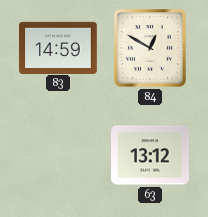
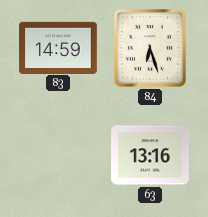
84: 12:50 -> 6:27 (150, 48)
63: 13:12 -> 13:16 (150, 155)
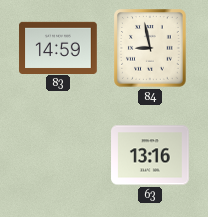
84: 6:27 -> 8:58 (150, 48)
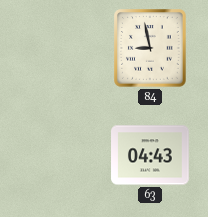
83: 14:59 -> none (58, 47)
63: 13:16 -> 04:43 (150, 155)
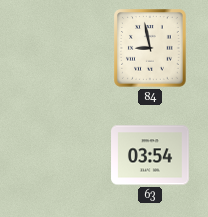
63: 04:43 -> 03:54 (150, 155)
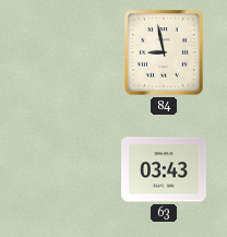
63: 03:54 -> 03:43 (164, 169)
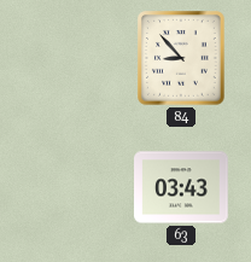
84: 8:58 -> 8:53 (181, 58)
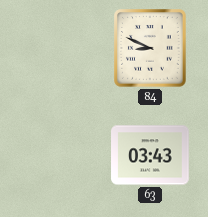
84: 8:53 -> 8:49 (150, 48)
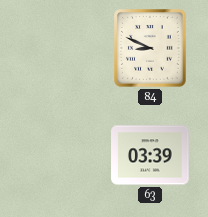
63: 03:43 -> 03:39 (150, 155)
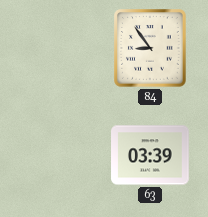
84: 8:49 -> 8:54 (150, 48)
